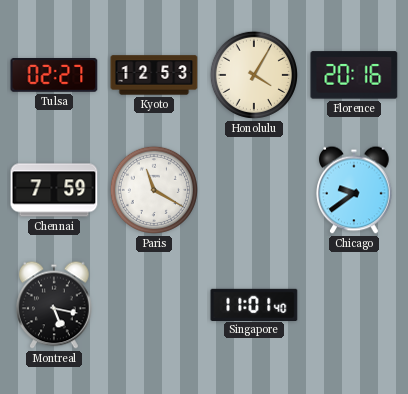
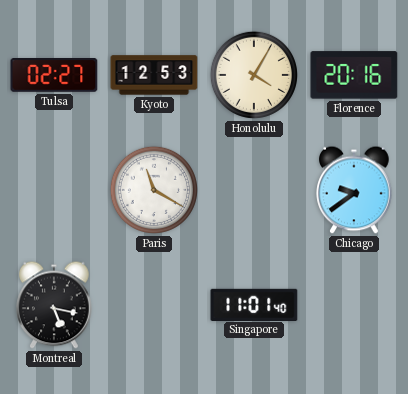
Chennai: 7:59 -> none (54, 190)
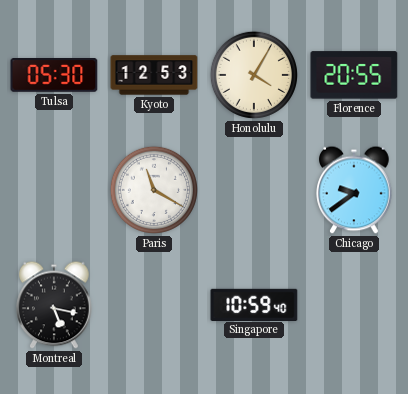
Tulsa: 02:27 -> 05:30 (54, 75)
Florence: 20:16 -> 20:55 (354, 75)
Singapore: 11:01 -> 10:59 (254, 304)
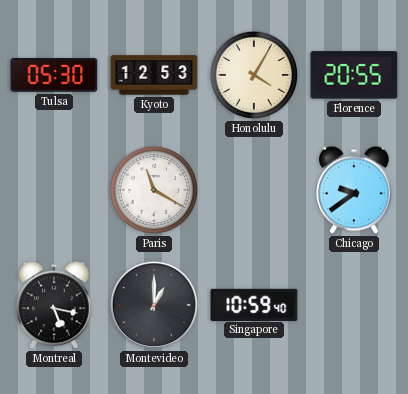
Montevideo: none -> 1:00 (154, 305)
